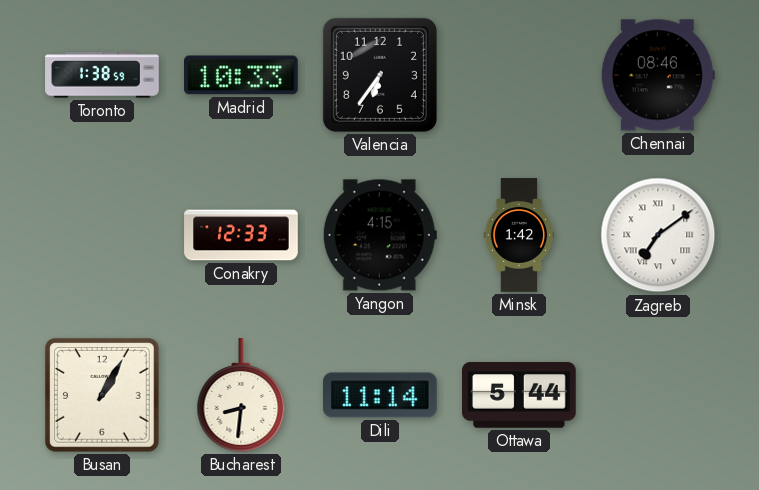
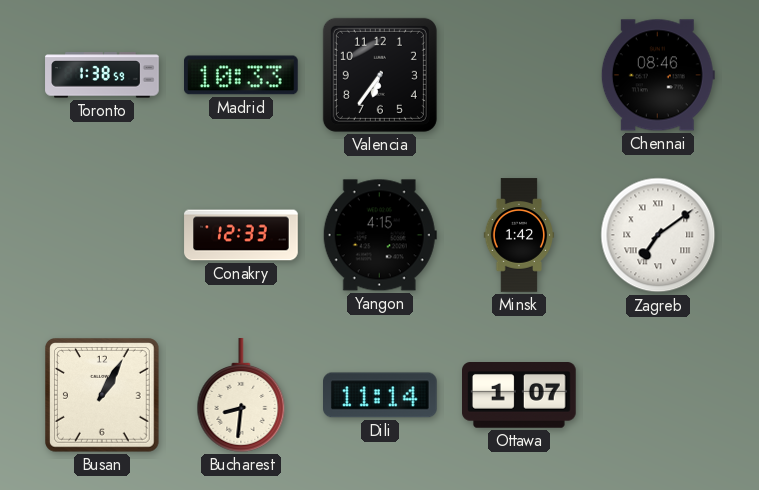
Ottawa: 5:44 -> 1:07 (520, 395)
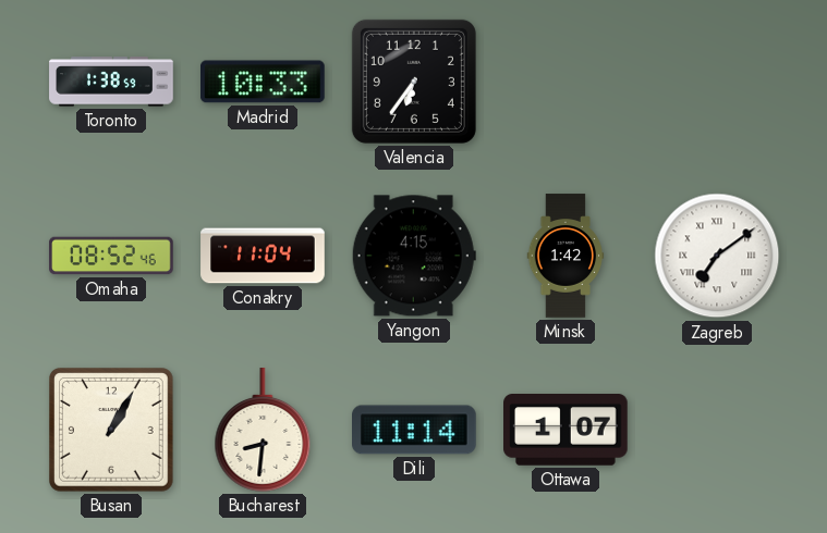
Chennai: 08:46 -> none (658, 75)
Omaha: none -> 08:52 (111, 256)
Conakry: 12:33 -> 11:04 (263, 256)
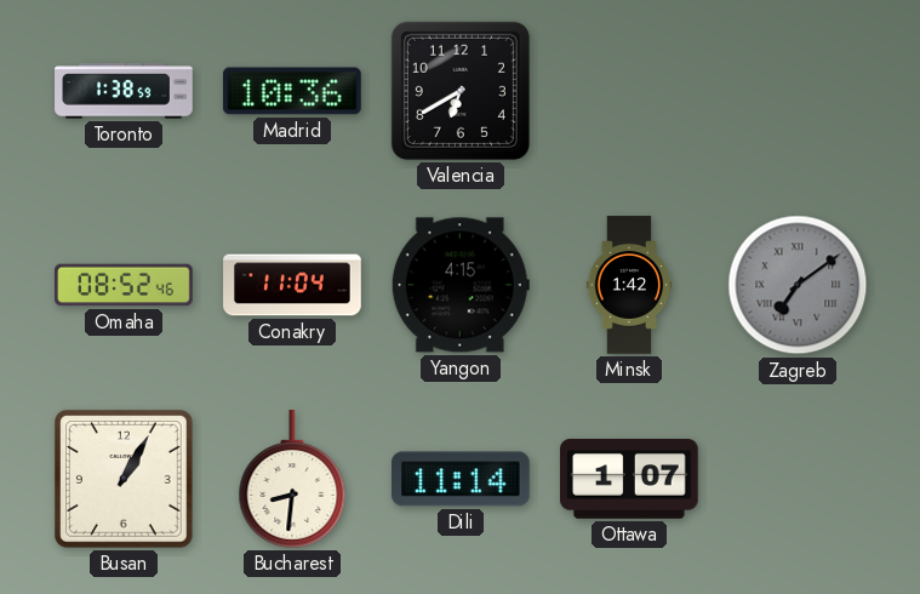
Madrid: 10:33 -> 10:36 (293, 91)
Valencia: 6:36 -> 6:40 (461, 91)
Zagreb dial: white -> grey (798, 285)
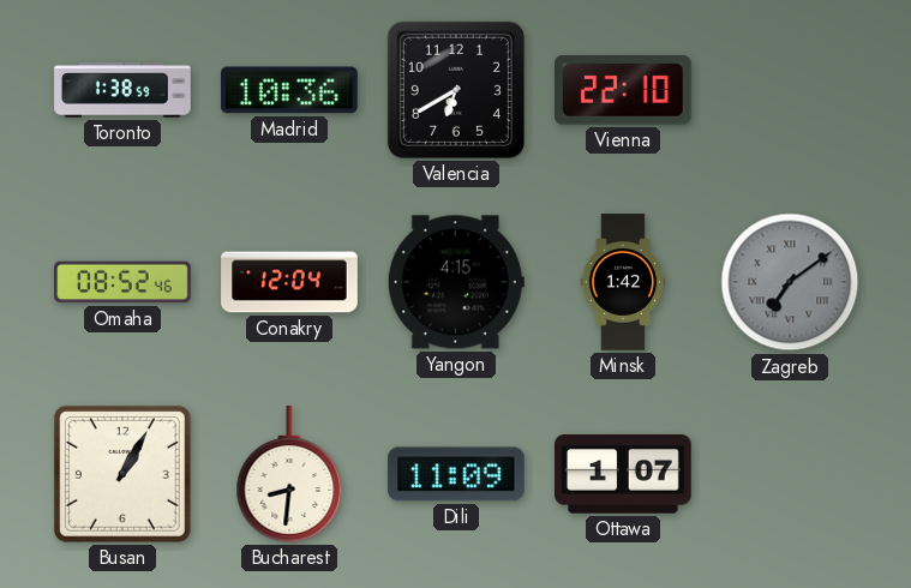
Vienna: none -> 22:10 (624, 90)
Conakry: 11:04 -> 12:04 (289, 282)
Dili: 11:14 -> 11:09 (457, 474)
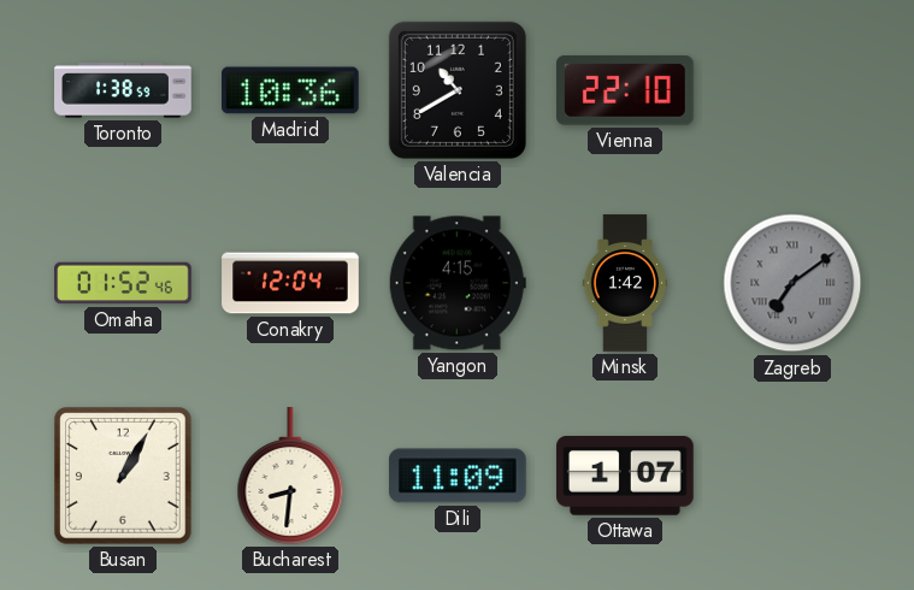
Valencia: 6:40 -> 10:40 (458, 90)
Omaha: 08:52 -> 01:52 (123, 283)
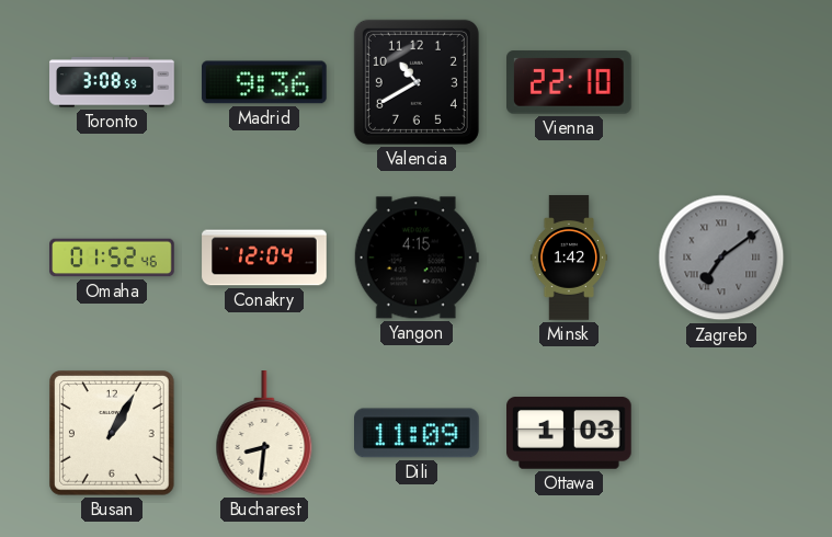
Toronto: 1:38 -> 3:08 (112, 82)
Madrid: 10:36 -> 9:36 (265, 82)
Ottawa: 1:07 -> 1:03 (570, 433)
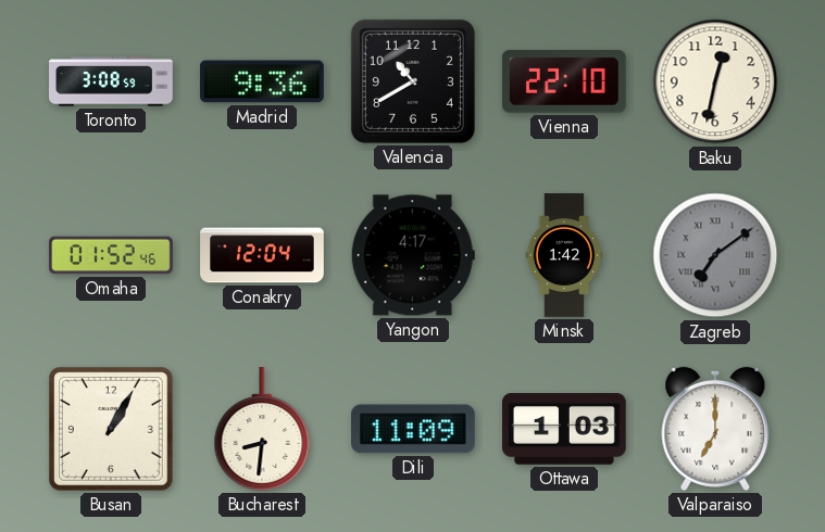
Baku: none -> 12:32 (715, 81)
Yangon: 4:15 -> 4:17 (413, 255)
Valparaiso: none -> 7:00 (715, 429)
